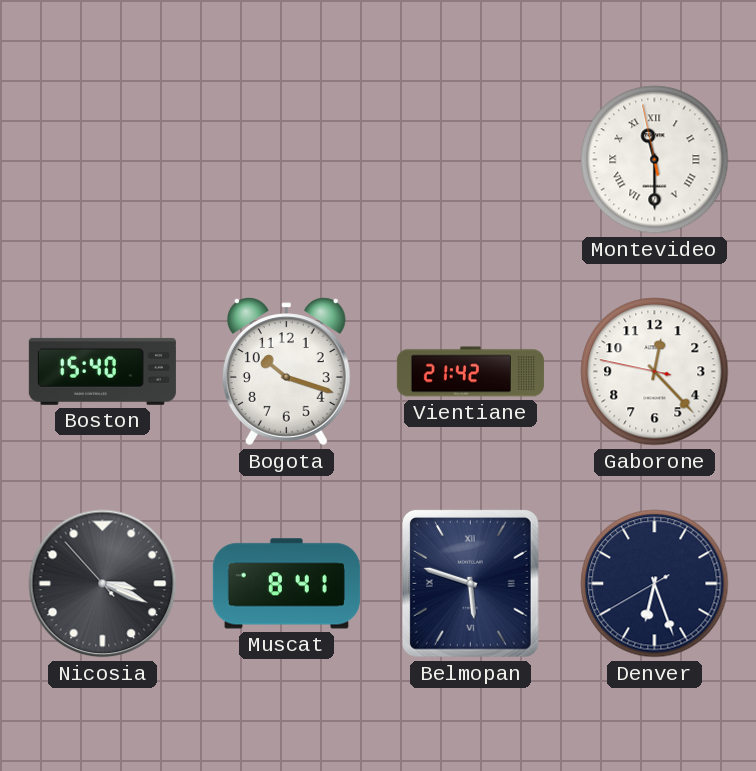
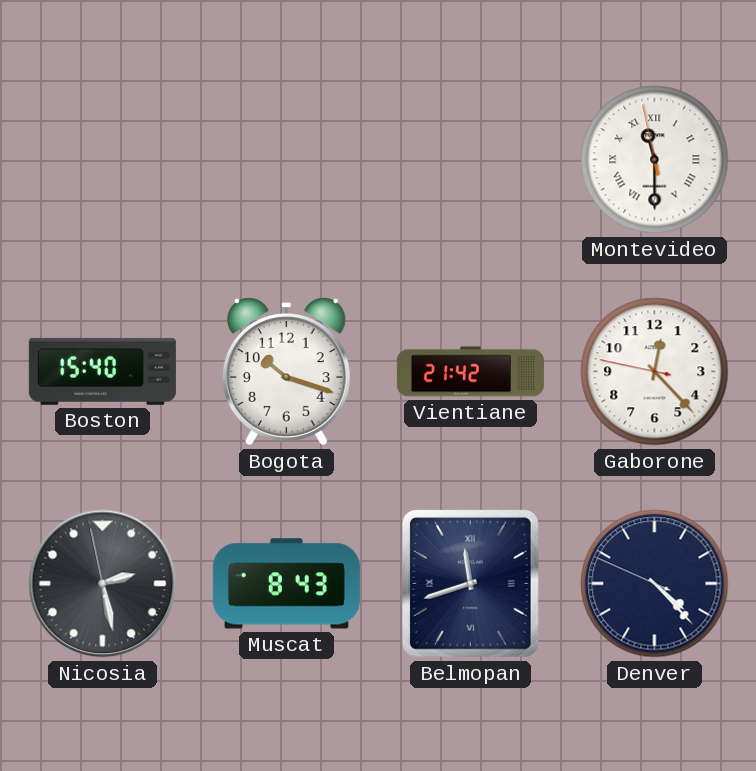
Nicosia: 3:18 -> 2:27 (103, 584)
Muscat: 8:41 -> 8:43 (286, 584)
Belmopan: 5:48 -> 11:42 (470, 583)
Denver: 6:26 -> 4:22 (655, 584)
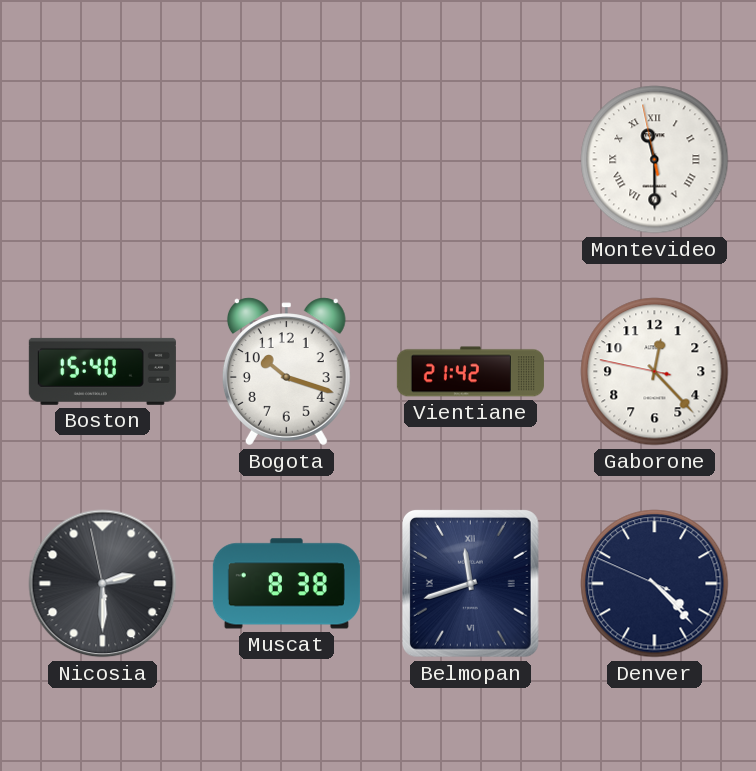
Nicosia: 2:27 -> 2:29 (103, 584)
Muscat: 8:43 -> 8:38 (286, 584)
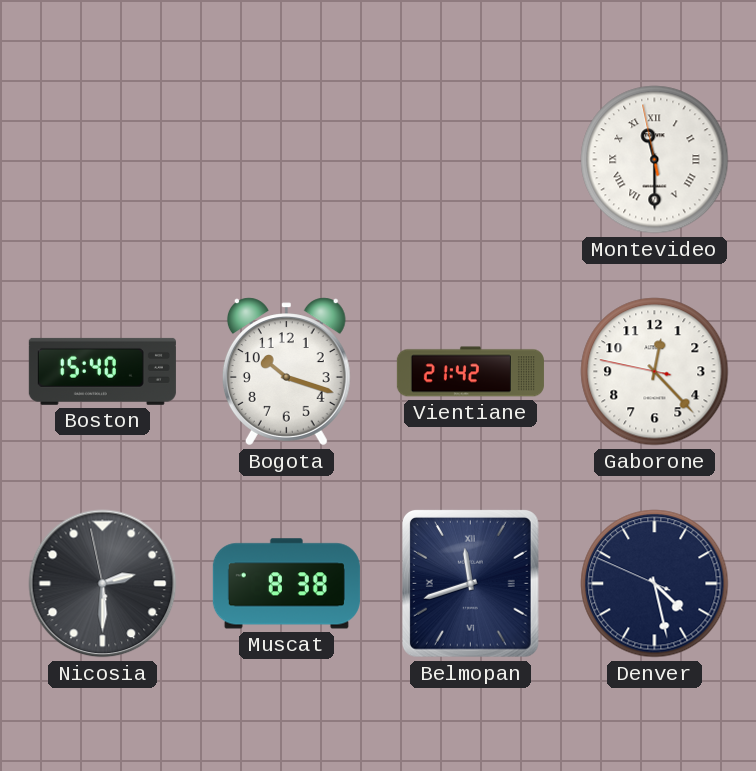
Denver: 4:22 -> 4:27 (655, 584)
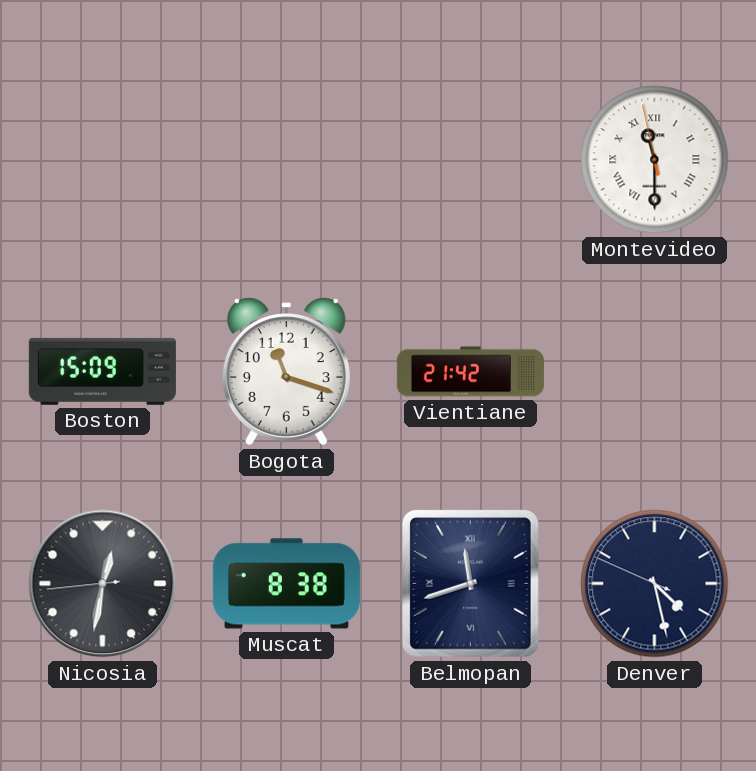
Boston: 15:40 -> 15:09 (102, 371)
Bogota: 10:18 -> 11:18 (286, 372)
Gaborone: 12:22 -> none (655, 372)
Nicosia: 2:29 -> 12:31 (103, 584)
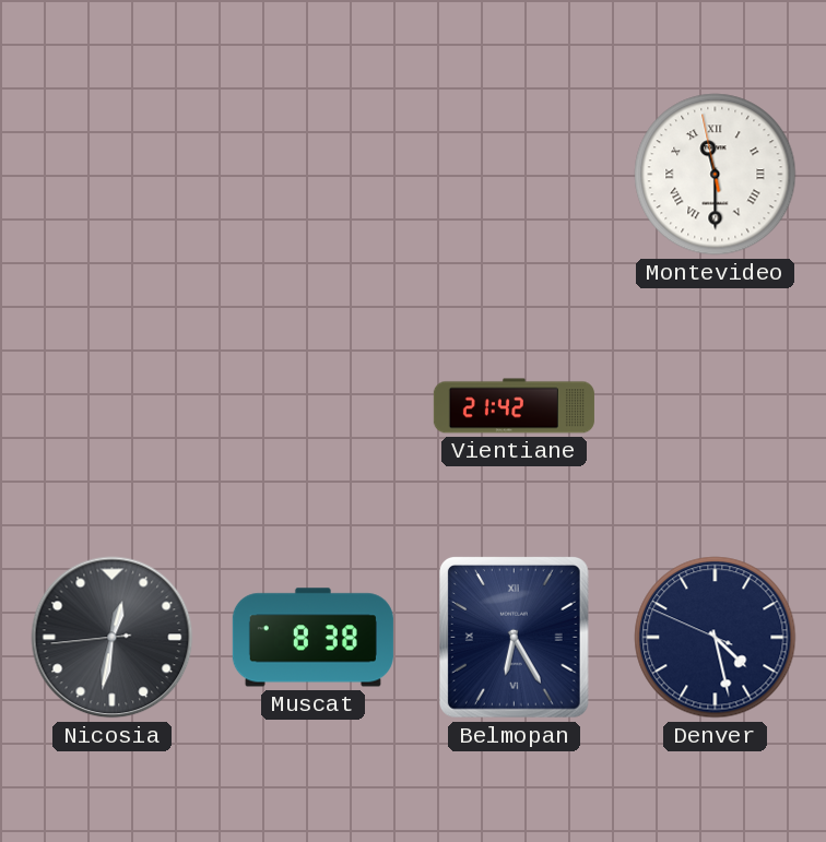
Boston: 15:09 -> none (102, 371)
Bogota: 11:18 -> none (286, 372)
Belmopan: 11:42 -> 6:25 (514, 637)
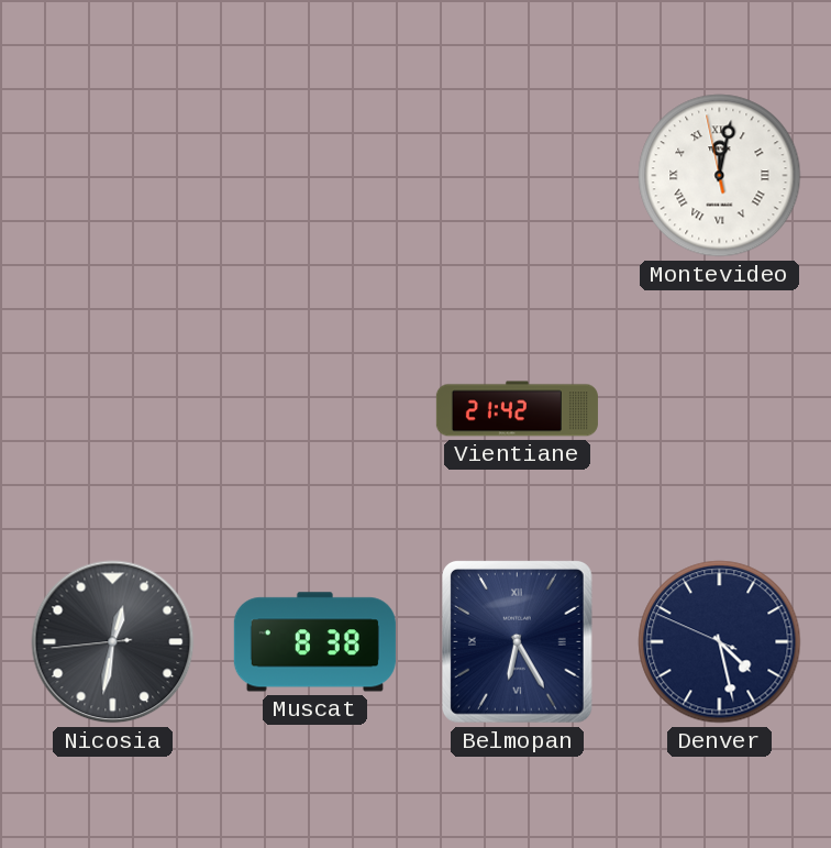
Montevideo: 11:29 -> 12:01 (720, 176)
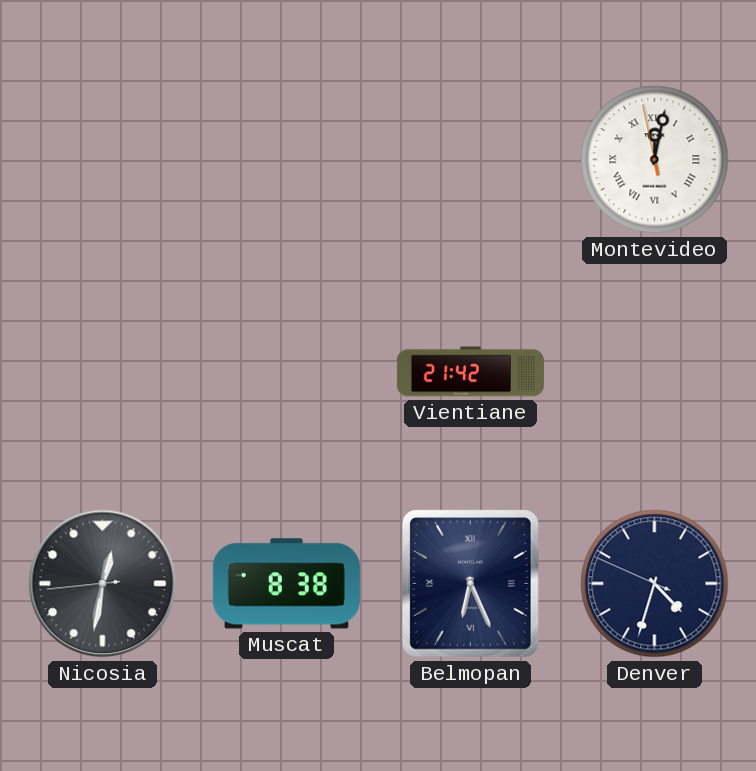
Belmopan: 6:25 -> 6:26 (470, 583)
Denver: 4:27 -> 4:32 (655, 584)
